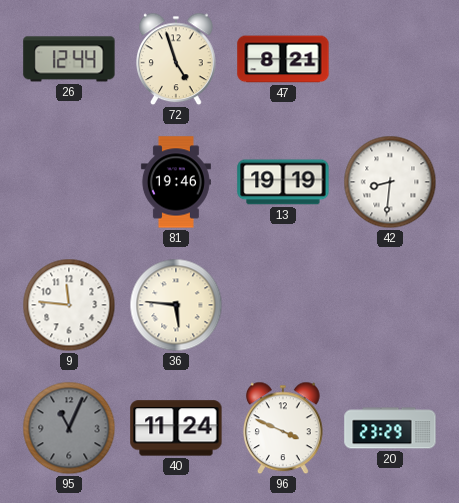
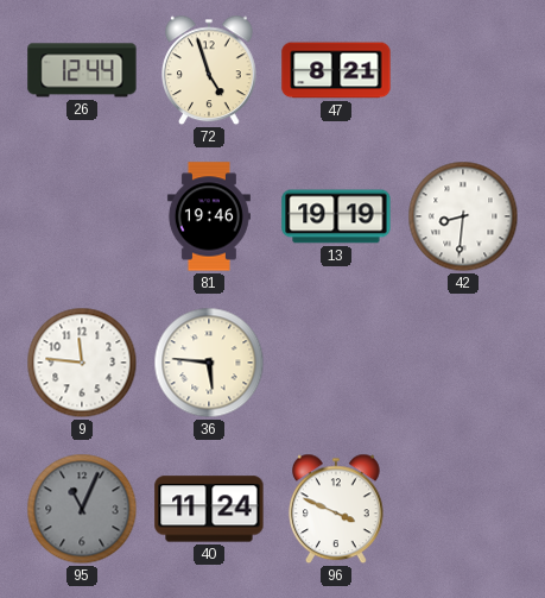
20: 23:29 -> none (390, 428)
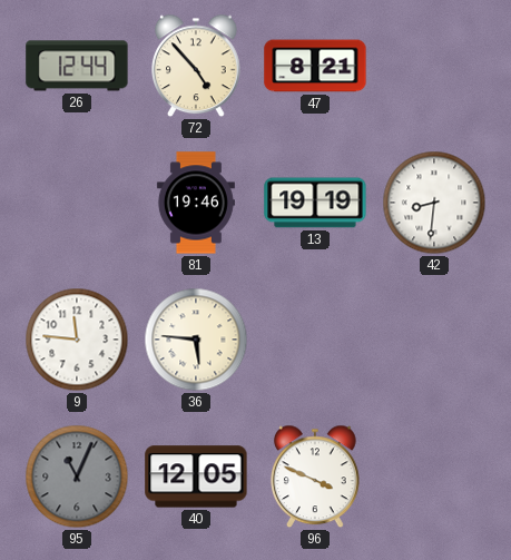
72: 4:57 -> 4:53 (197, 66)
40: 11:24 -> 12:05 (196, 477)
